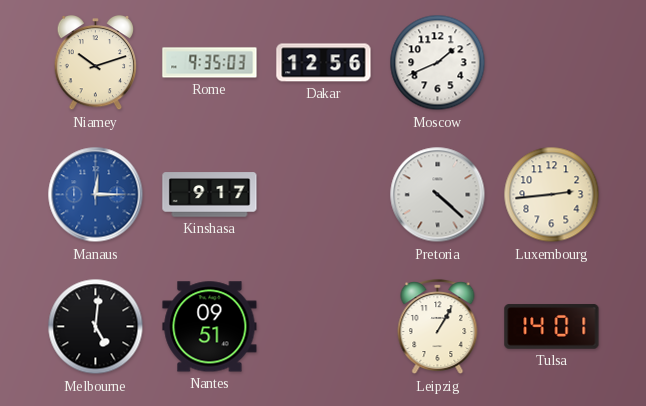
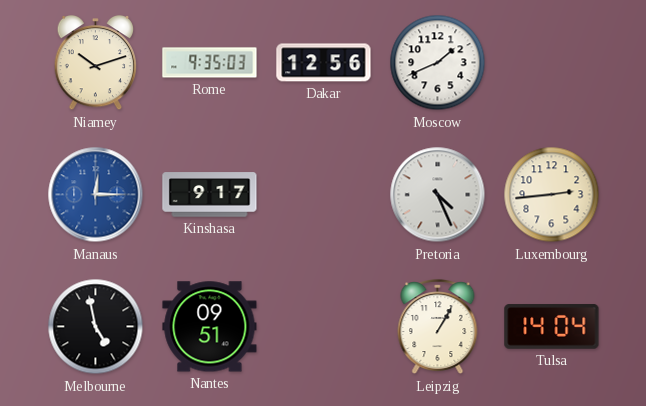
Pretoria: 4:22 -> 4:26 (438, 195)
Melbourne: 5:01 -> 4:58 (96, 327)
Tulsa: 14:01 -> 14:04 (552, 327)
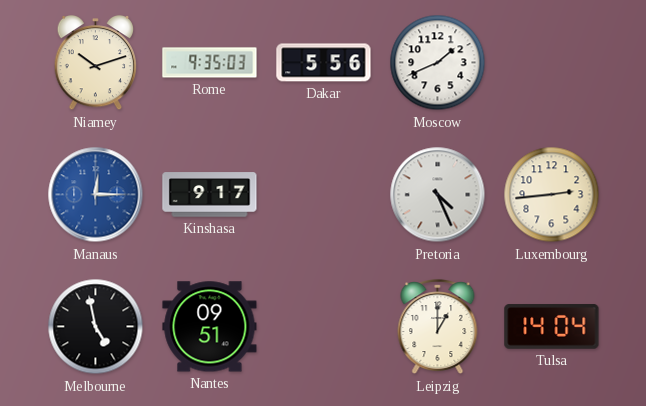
Dakar: 12:56 -> 5:56 (324, 63)
Leipzig: 1:05 -> 1:00 (438, 328)
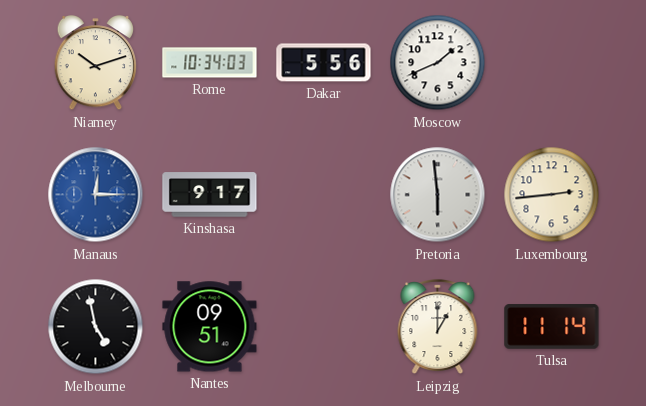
Rome: 9:35 -> 10:34 (210, 63)
Pretoria: 4:26 -> 5:59 (438, 195)
Tulsa: 14:04 -> 11:14 (552, 327)
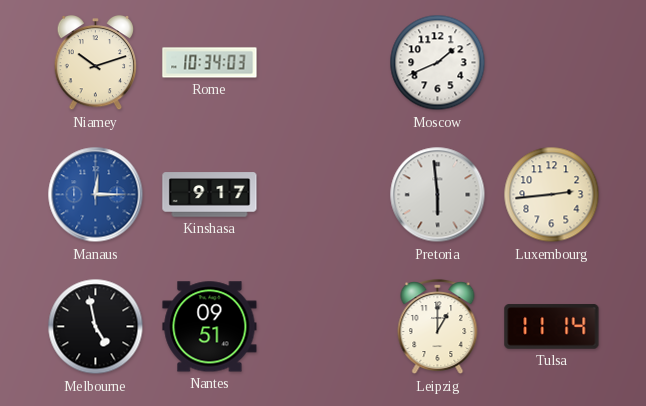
Dakar: 5:56 -> none (324, 63)
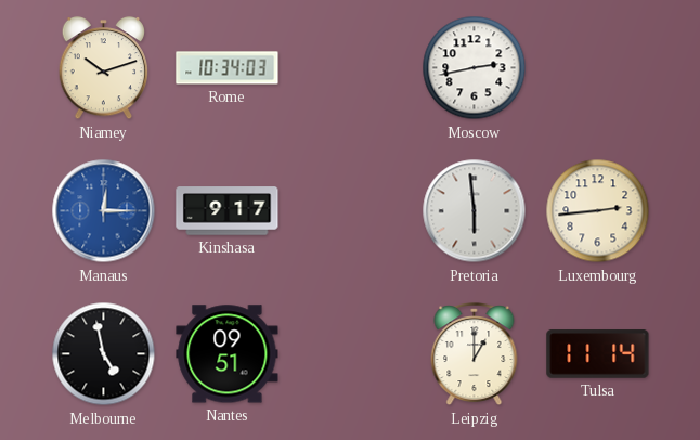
Moscow: 1:41 -> 2:43 (475, 68)
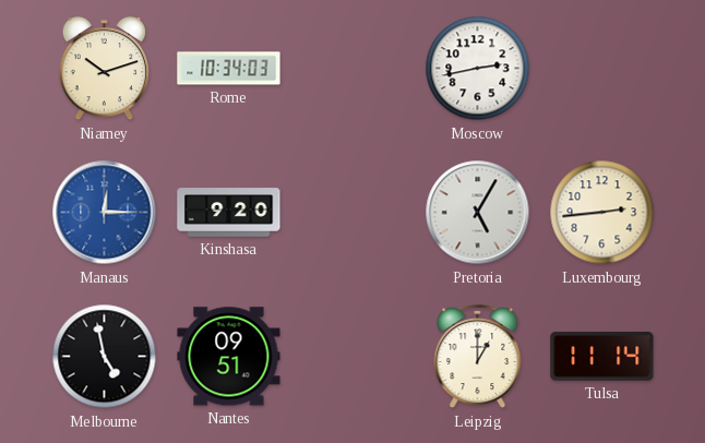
Kinshasa: 9:17 -> 9:20 (229, 213)
Pretoria: 5:59 -> 5:05 (478, 213)
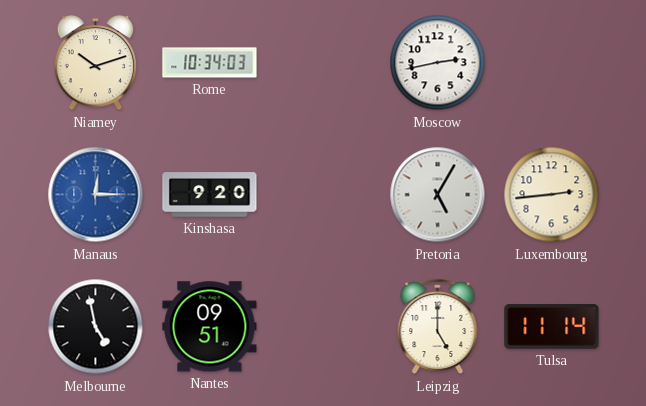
Leipzig: 1:00 -> 5:00 (438, 328)
